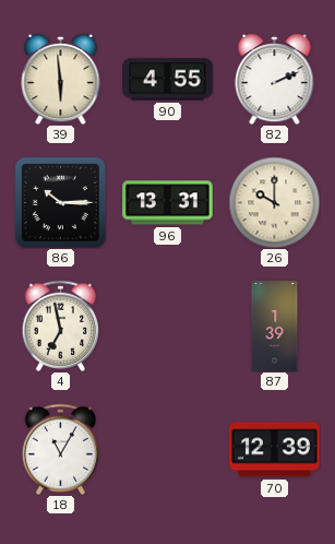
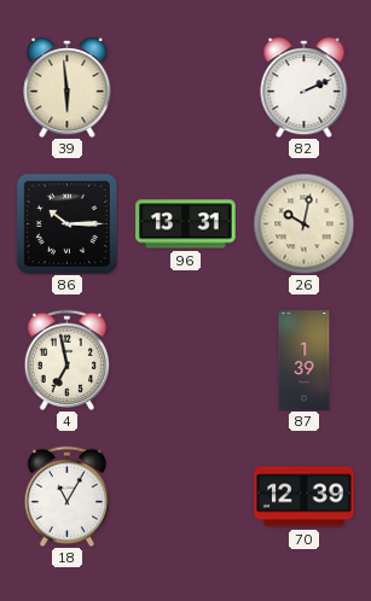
90: 4:55 -> none (168, 80)
26: 10:00 -> 10:02 (303, 223)
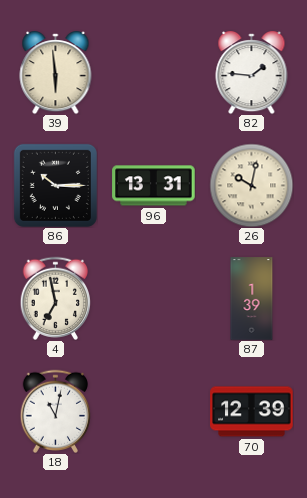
82: 2:11 -> 1:46 (252, 73)
18: 11:05 -> 11:02 (55, 411)
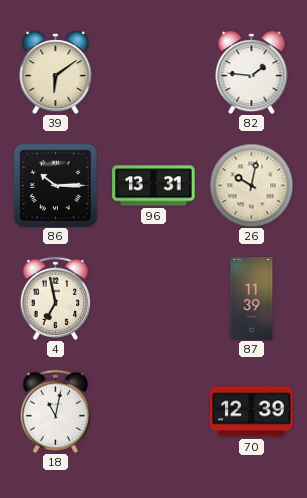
39: 5:59 -> 6:09 (56, 73)
87: 1:39 -> 11:39 (252, 299)
